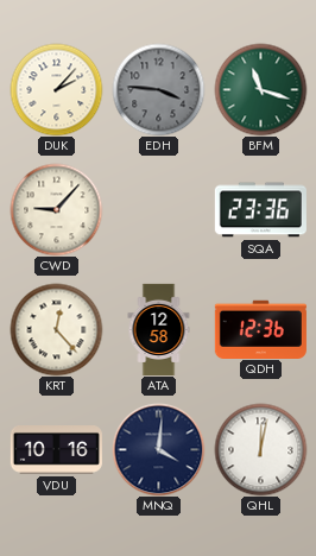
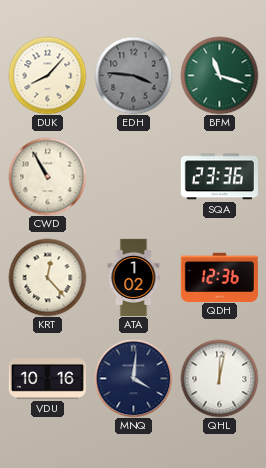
DUK: 2:07 -> 8:07 (47, 75)
CWD: 9:07 -> 10:55 (47, 176)
ATA: 12:58 -> 1:02 (134, 277)
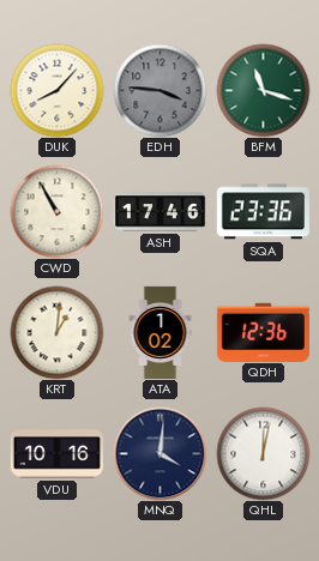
ASH: none -> 17:46 (159, 212)
KRT: 12:23 -> 1:01 (56, 332)
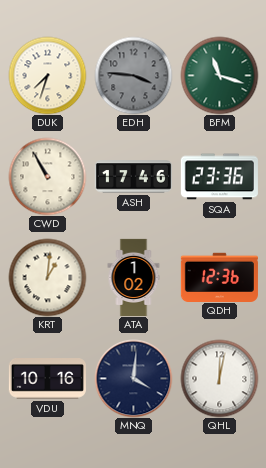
DUK: 8:07 -> 7:33 (47, 75)
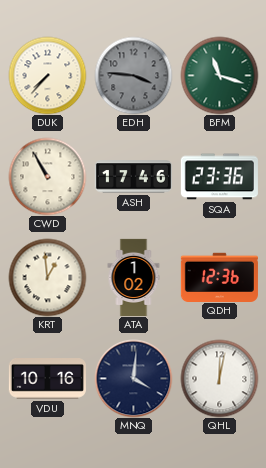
DUK: 7:33 -> 7:37 (47, 75)
KRT: 1:01 -> 12:59 (47, 277)
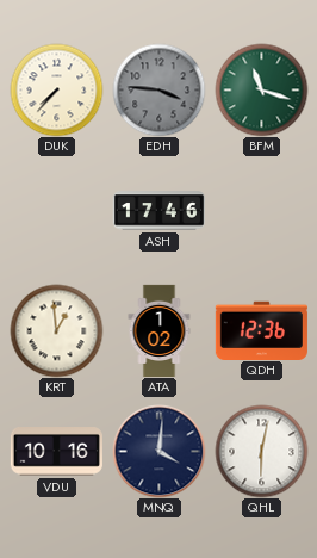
CWD: 10:55 -> none (47, 176)
SQA: 23:36 -> none (219, 177)
QHL: 12:02 -> 6:02 (261, 451)
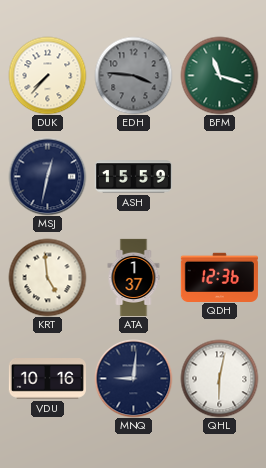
MSJ: none -> 12:32 (47, 176)
ASH: 17:46 -> 15:59 (133, 177)
KRT: 12:59 -> 4:59 (47, 277)
ATA: 1:02 -> 1:37 (134, 277)
MNQ: 4:01 -> 9:01 (133, 378)
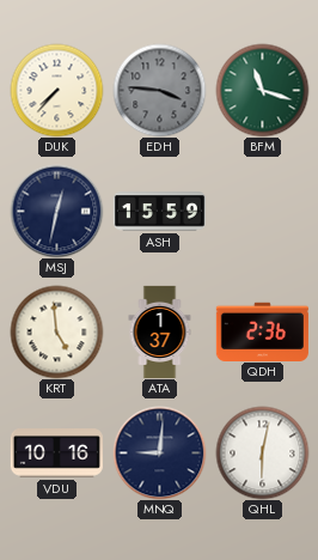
QDH: 12:36 -> 2:36 (262, 331)
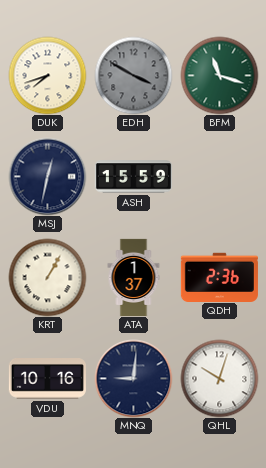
DUK: 7:37 -> 7:42 (47, 75)
EDH: 3:46 -> 3:50 (133, 75)
KRT: 4:59 -> 1:05 (47, 277)
QHL: 6:02 -> 10:03 (219, 378)
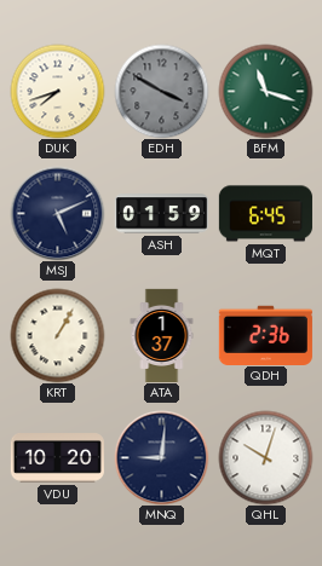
MSJ: 12:32 -> 5:11 (57, 213)
ASH: 15:59 -> 01:59 (161, 214)
MQT: none -> 6:45 (265, 214)
VDU: 10:16 -> 10:20 (57, 458)
